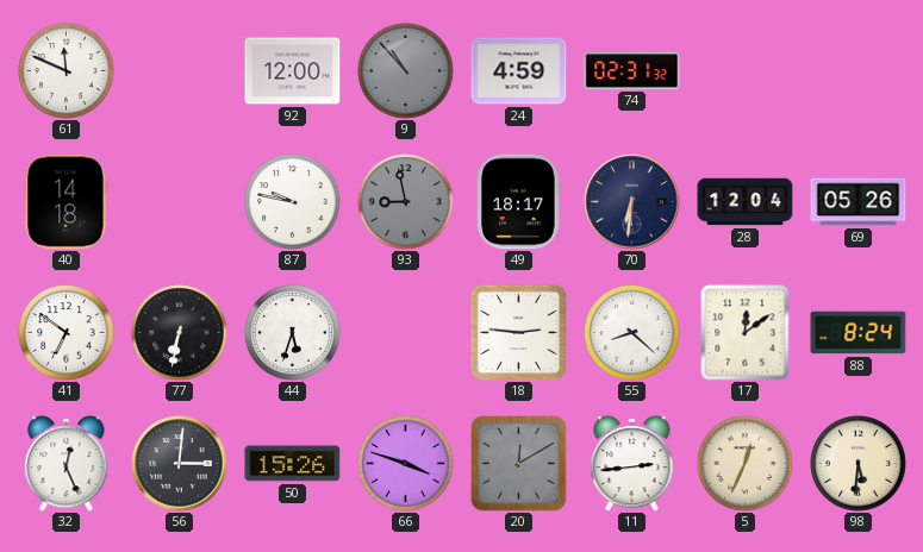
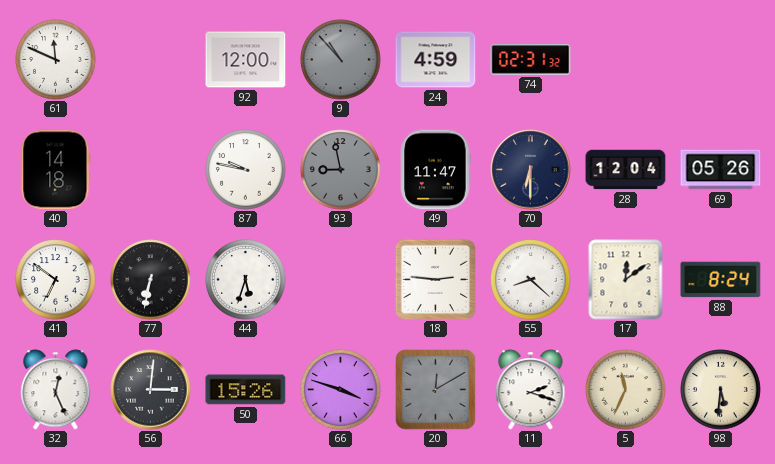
49: 18:17 -> 11:47 (436, 170)
70: 6:31 -> 6:30 (531, 170)
11: 2:44 -> 2:18 (531, 390)
5: 12:34 -> 11:34 (626, 390)
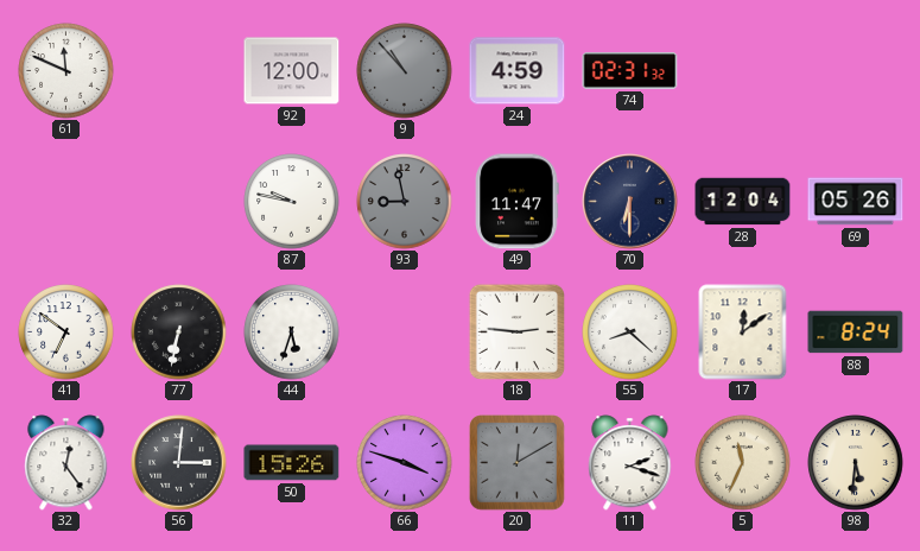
40: 14:18 -> none (56, 170)
32: 12:26 -> 12:24 (66, 463)
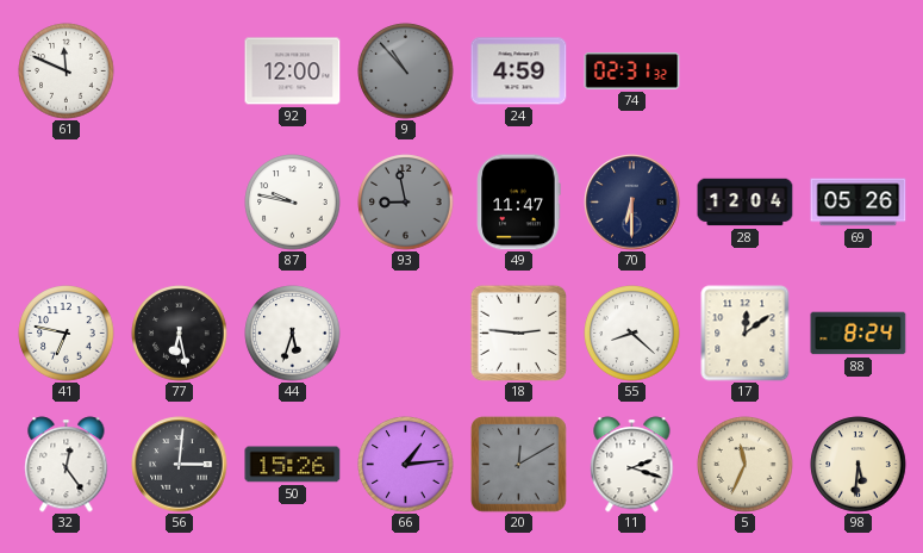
41: 6:51 -> 6:47 (67, 334)
77: 6:32 -> 6:28 (180, 334)
66: 3:48 -> 1:14 (406, 465)
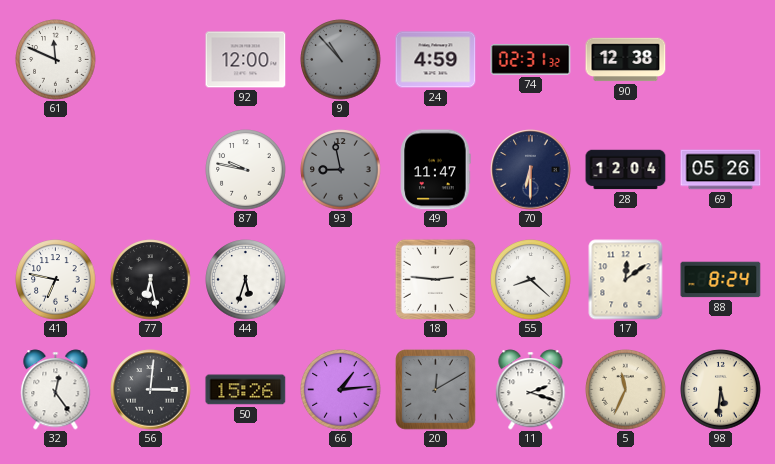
90: none -> 12:38 (626, 60)
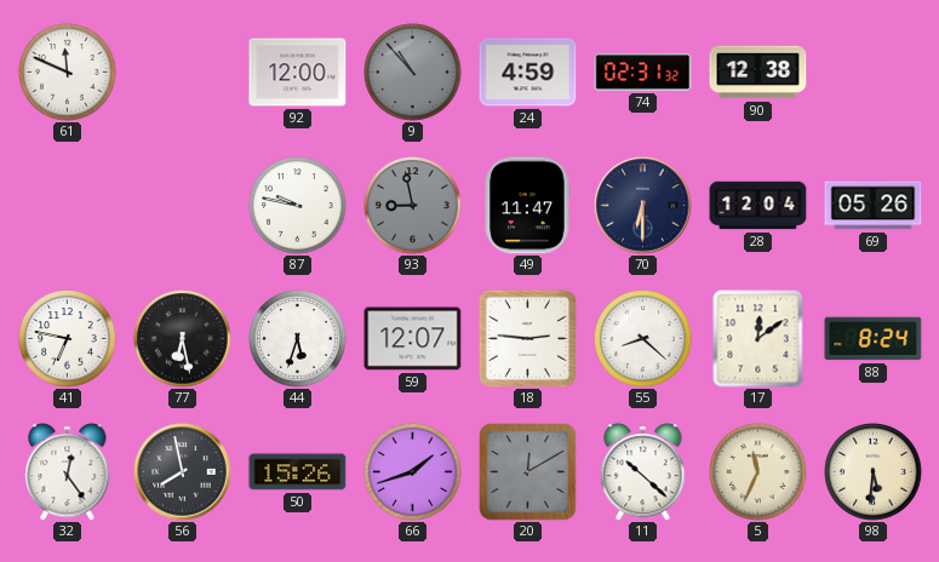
59: none -> 12:07 (413, 339)
56: 3:01 -> 7:58 (183, 472)
66: 1:14 -> 1:42 (413, 472)
11: 2:18 -> 10:22 (643, 472)
